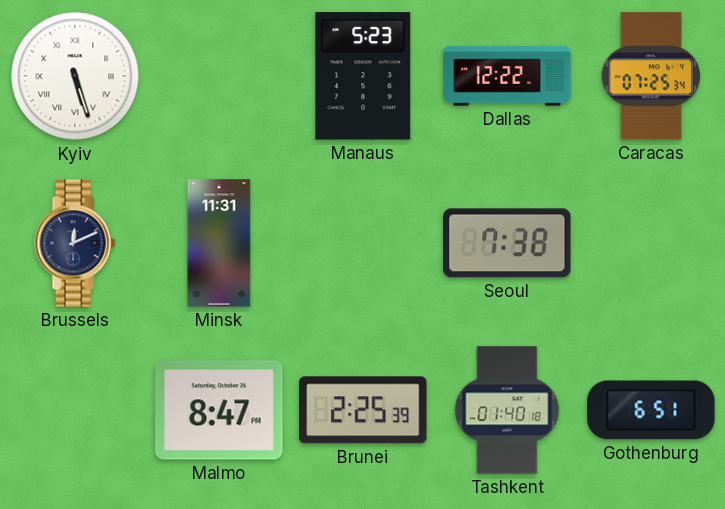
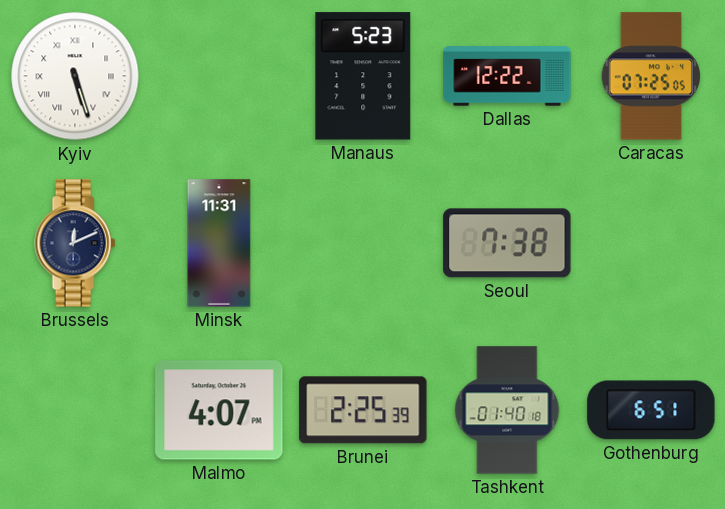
Caracas: 07:25:34 -> 07:25:05 (651, 76)
Malmo: 8:47 -> 4:07 (219, 410)
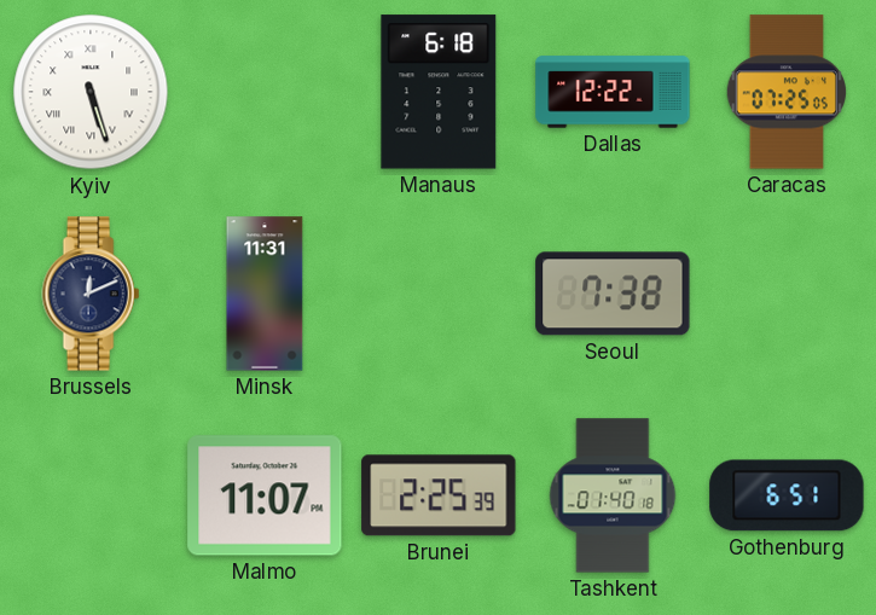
Manaus: 5:23 -> 6:18 (439, 92)
Malmo: 4:07 -> 11:07 (265, 495)
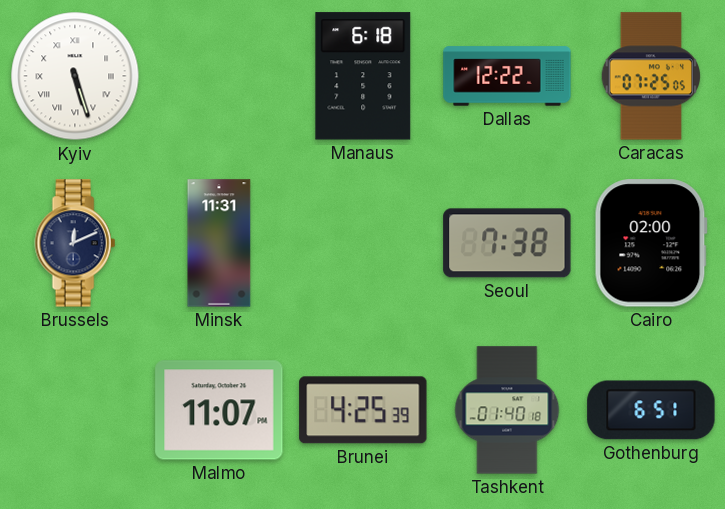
Cairo: none -> 02:00 (651, 243)
Brunei: 2:25 -> 4:25 (363, 410)
